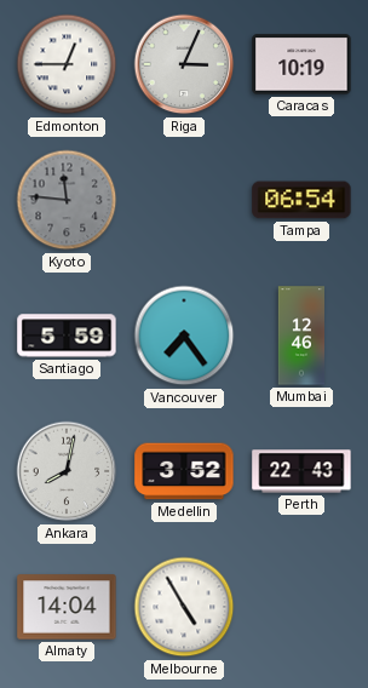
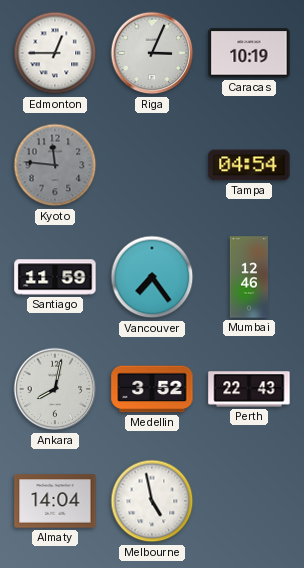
Tampa: 06:54 -> 04:54 (249, 165)
Santiago: 5:59 -> 11:59 (55, 277)
Melbourne: 4:55 -> 4:58 (152, 501)
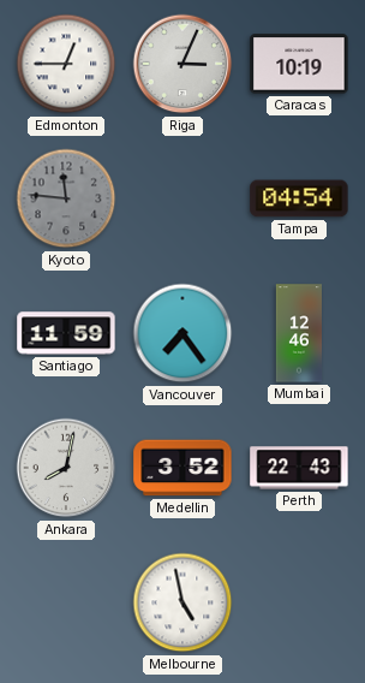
Almaty: 14:04 -> none (55, 501)
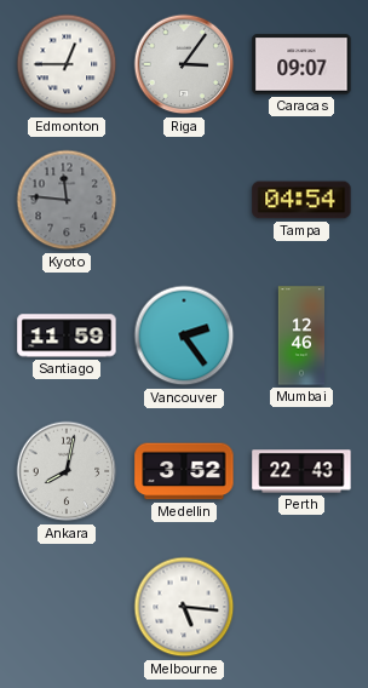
Riga: 3:04 -> 3:06 (184, 64)
Caracas: 10:19 -> 09:07 (301, 64)
Vancouver: 7:24 -> 2:24 (184, 336)
Melbourne: 4:58 -> 5:16 (184, 607)
